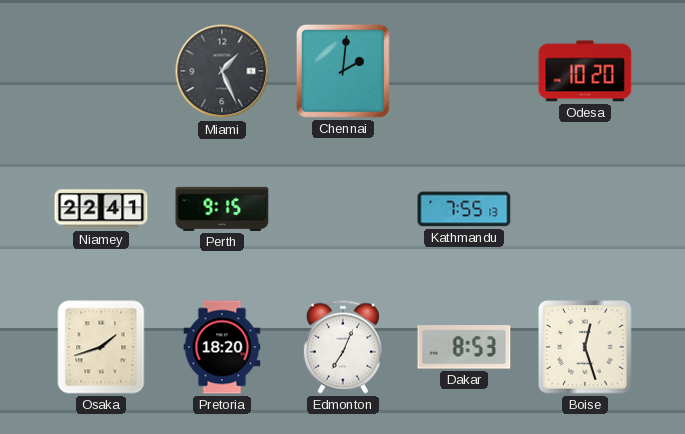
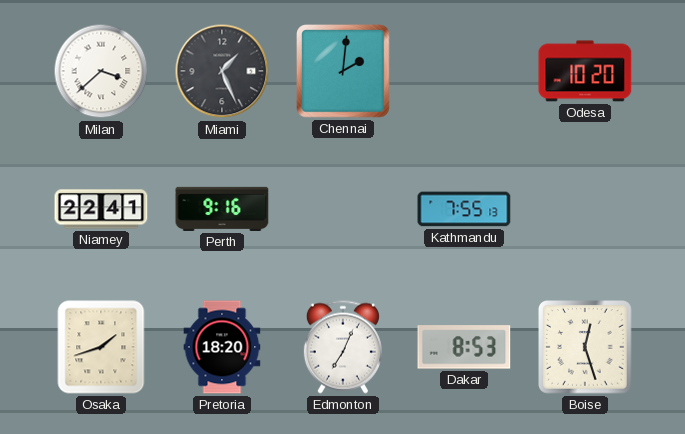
Milan: none -> 3:38 (101, 71)
Perth: 9:15 -> 9:16 (222, 209)
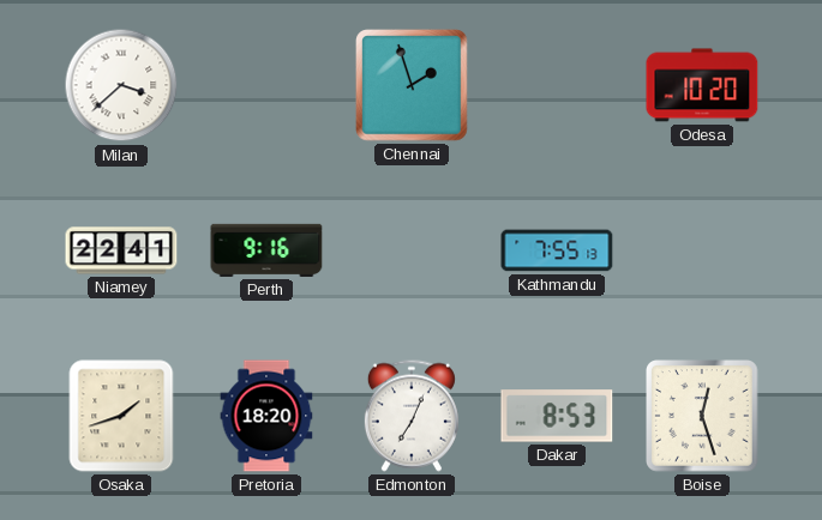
Miami: 1:26 -> none (222, 71)
Chennai: 2:01 -> 1:57 (412, 85)
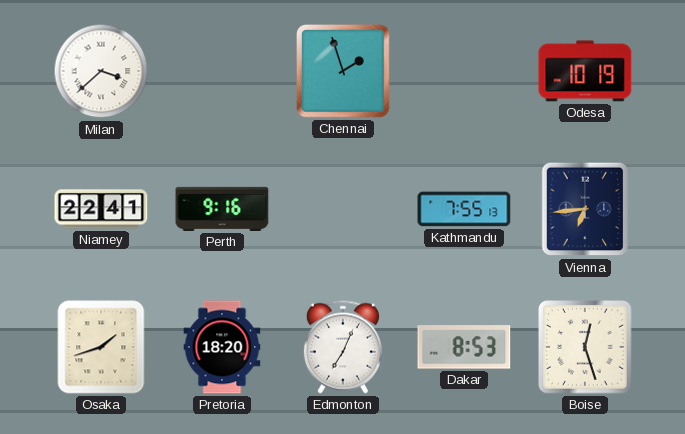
Odesa: 10:20 -> 10:19 (585, 71)
Vienna: none -> 6:44 (585, 209)
